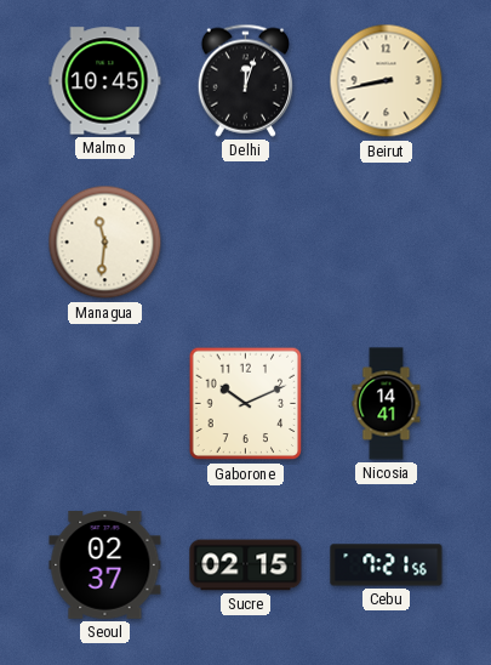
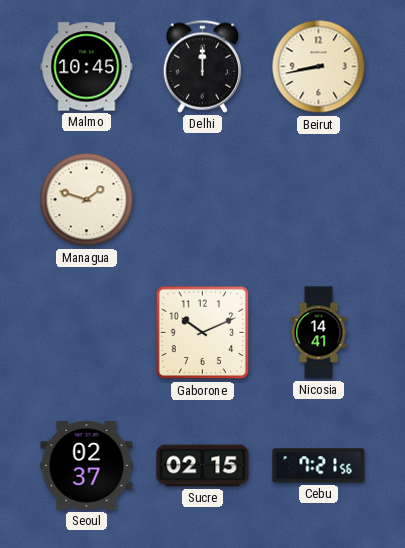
Delhi: 12:03 -> 12:00 (202, 66)
Managua: 11:31 -> 1:48 (87, 200)
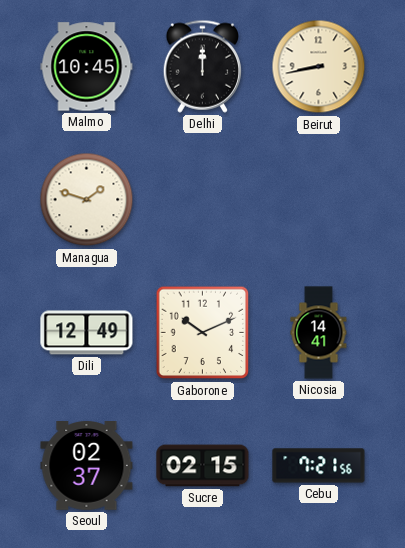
Dili: none -> 12:49 (87, 333)
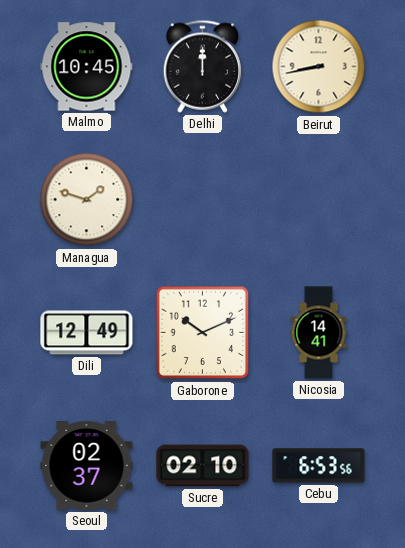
Sucre: 02:15 -> 02:10 (203, 466)
Cebu: 7:21 -> 6:53 (319, 466)
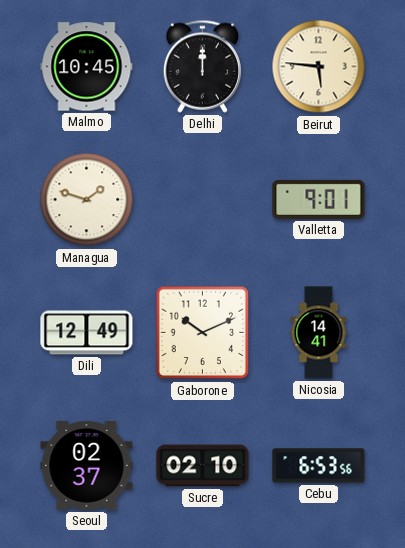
Beirut: 8:43 -> 5:46 (319, 67)
Valletta: none -> 9:01 (319, 199)
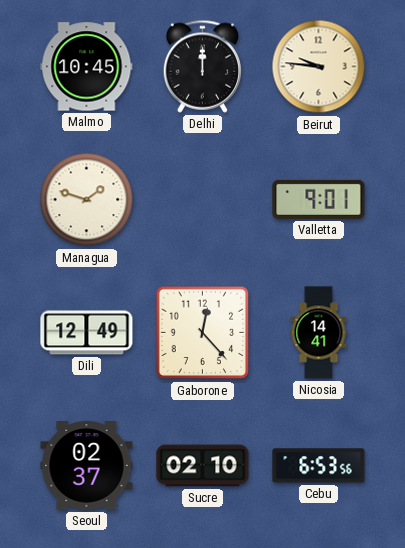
Beirut: 5:46 -> 9:46 (319, 67)
Gaborone: 10:11 -> 12:23 (203, 333)
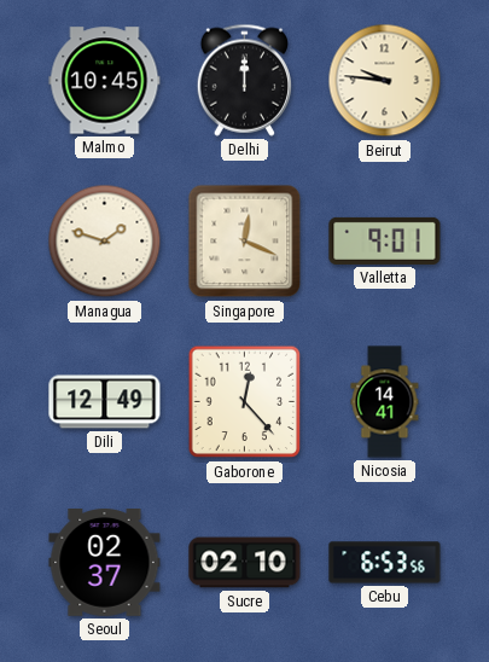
Singapore: none -> 12:19 (245, 242)
